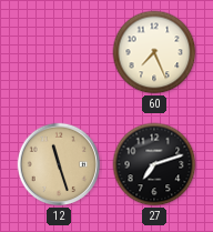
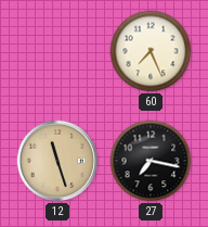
27: 7:12 -> 7:17 (151, 161)
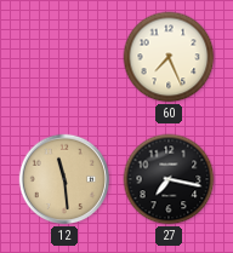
12: 11:27 -> 11:29 (64, 179)
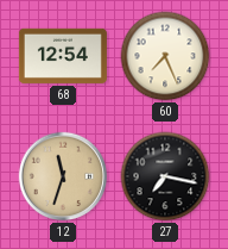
68: none -> 12:54 (63, 56)
12: 11:29 -> 11:33 (63, 176)
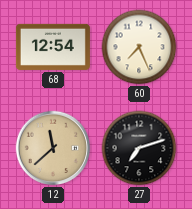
12: 11:33 -> 11:38 (53, 148)
27: 7:17 -> 7:12 (139, 148)
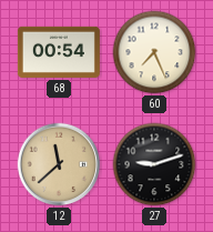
68: 12:54 -> 00:54 (59, 52)
27: 7:12 -> 9:12 (154, 164)
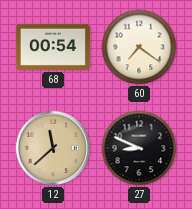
60: 7:26 -> 7:21 (139, 47)
27: 9:12 -> 8:49 (139, 148)
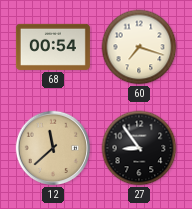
60: 7:21 -> 7:18 (139, 47)
27: 8:49 -> 8:54 (139, 148)
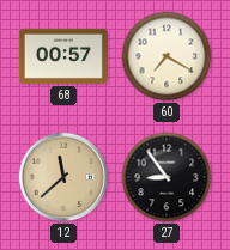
68: 00:54 -> 00:57 (63, 56)
60: 7:18 -> 7:20 (167, 56)
